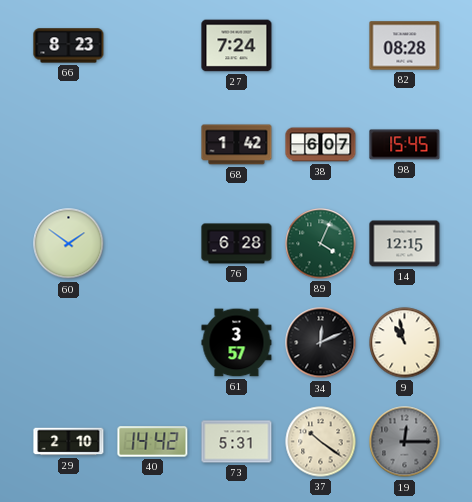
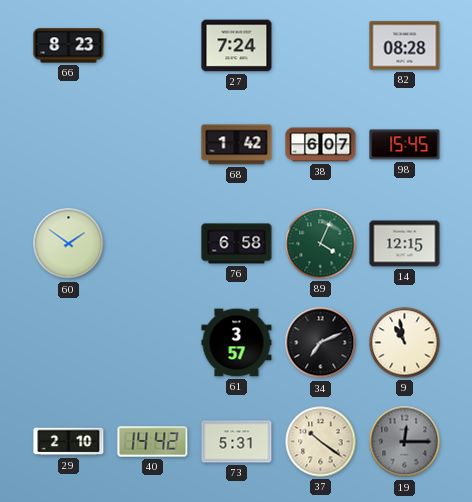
76: 6:28 -> 6:58 (237, 244)
34: 12:11 -> 7:11 (321, 343)
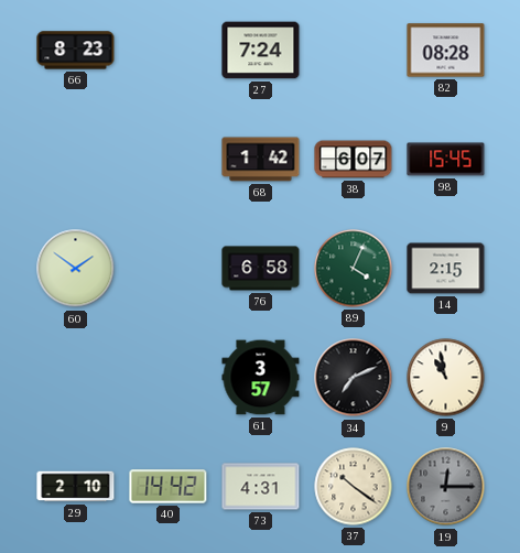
14: 12:15 -> 2:15 (446, 269)
73: 5:31 -> 4:31 (261, 487)
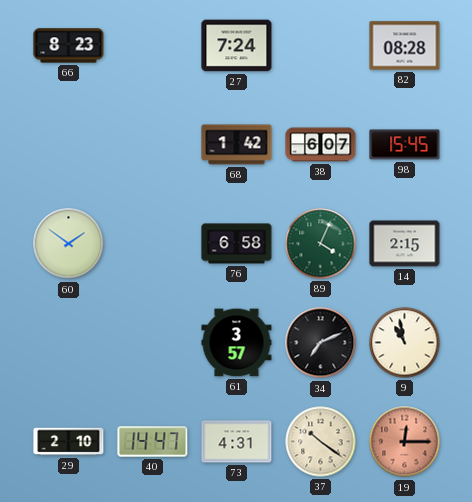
40: 14:42 -> 14:47 (153, 442)
19 dial: grey -> salmon (405, 442)
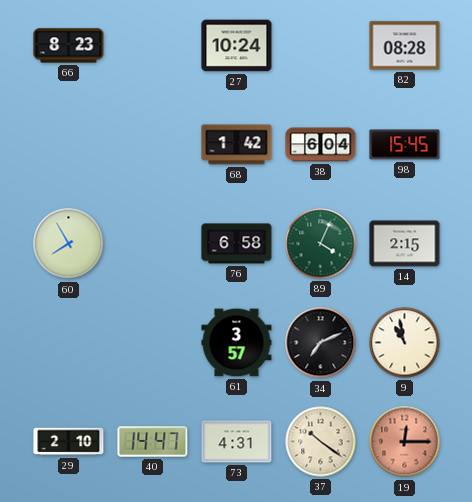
27: 7:24 -> 10:24 (237, 46)
38: 6:07 -> 6:04 (321, 145)
60: 1:51 -> 7:55 (69, 244)
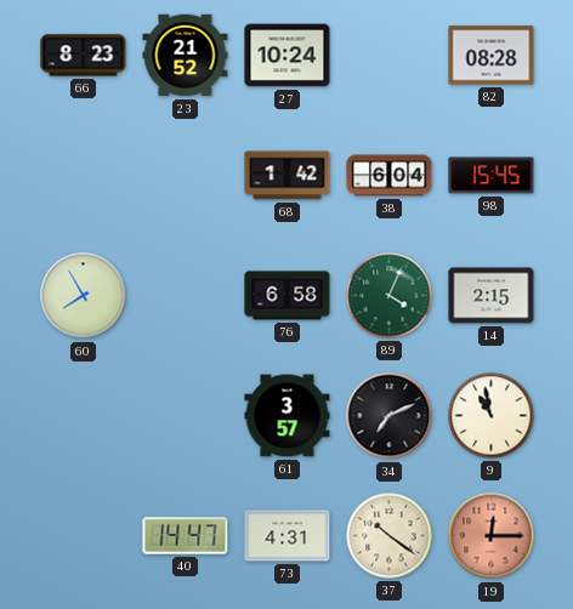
23: none -> 21:52 (186, 56)
29: 2:10 -> none (69, 442)
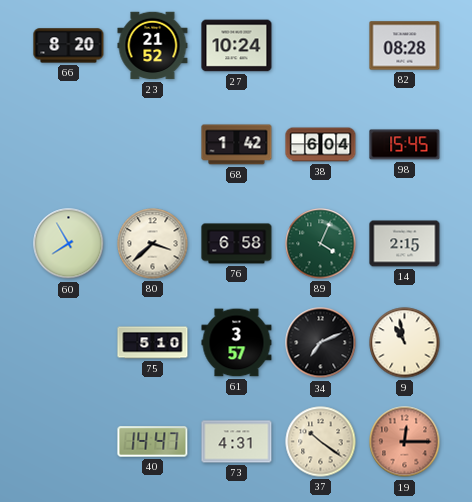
66: 8:23 -> 8:20 (69, 46)
80: none -> 3:38 (153, 244)
75: none -> 5:10 (153, 343)
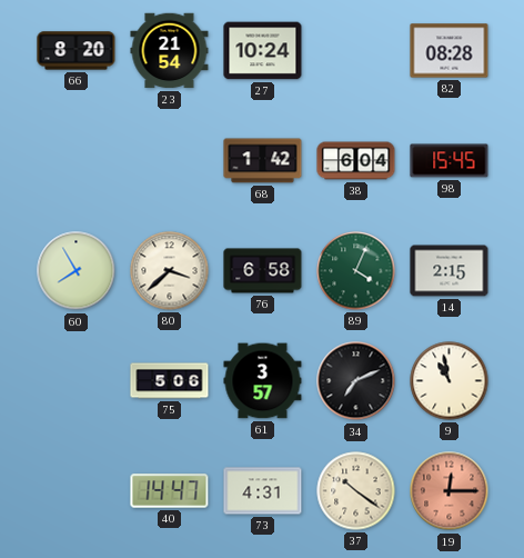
23: 21:52 -> 21:54 (170, 51)
75: 5:10 -> 5:06 (170, 381)
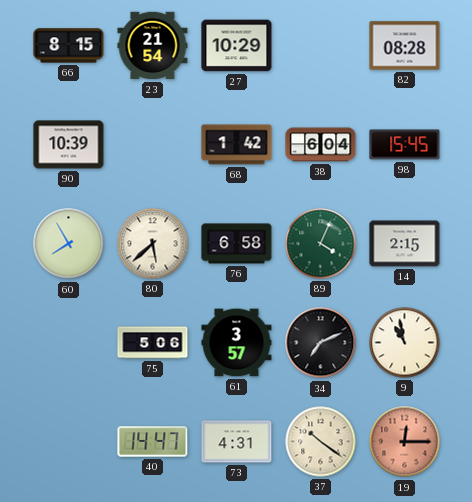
66: 8:20 -> 8:15 (69, 46)
27: 10:24 -> 10:29 (237, 46)
90: none -> 10:39 (69, 145)
80: 3:38 -> 5:38 (153, 244)
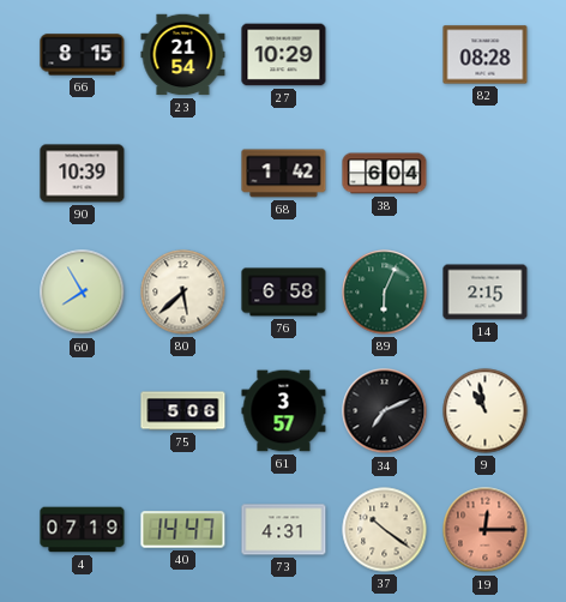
98: 15:45 -> none (405, 145)
89: 4:04 -> 6:04 (385, 293)
4: none -> 07:19 (83, 530)
